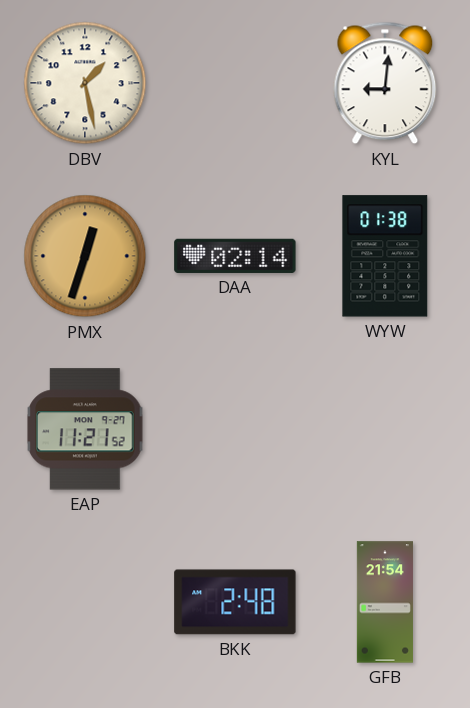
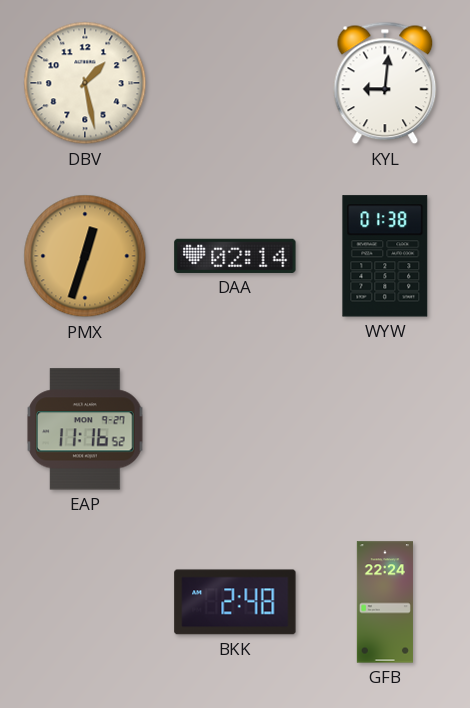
EAP: 11:21 -> 11:16 (85, 429)
GFB: 21:54 -> 22:24 (385, 602)
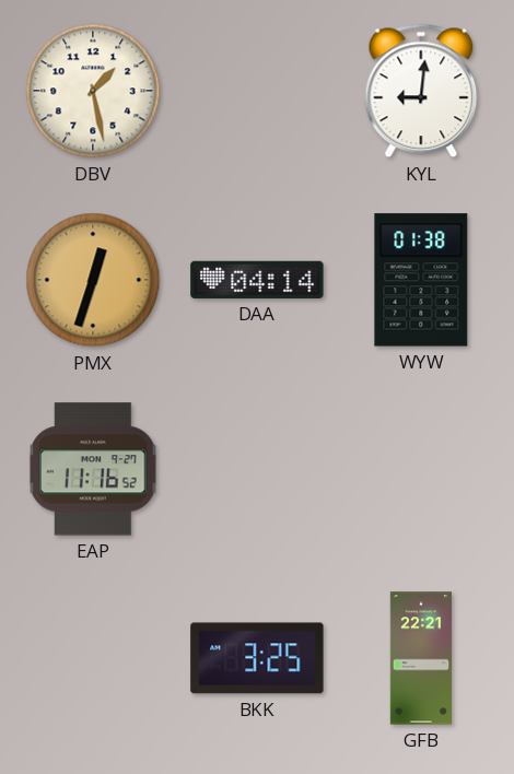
DAA: 02:14 -> 04:14 (257, 280)
BKK: 2:48 -> 3:25 (257, 658)
GFB: 22:24 -> 22:21 (421, 658)
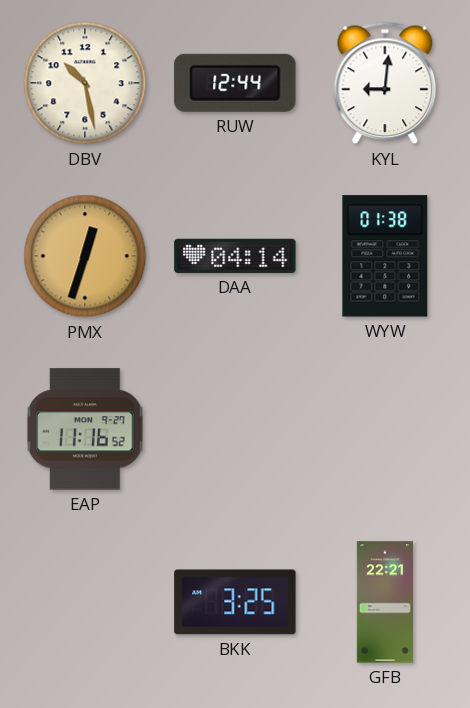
DBV: 1:28 -> 10:28 (85, 83)
RUW: none -> 12:44 (235, 83)
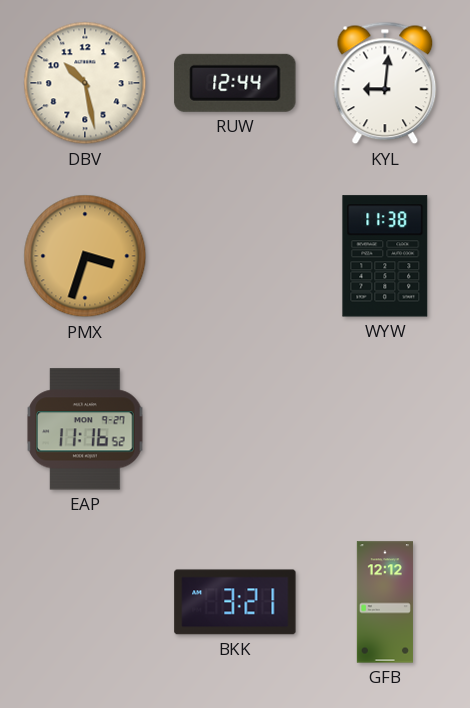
PMX: 12:33 -> 3:33 (85, 256)
DAA: 04:14 -> none (235, 256)
WYW: 01:38 -> 11:38 (385, 256)
BKK: 3:25 -> 3:21 (235, 602)
GFB: 22:21 -> 12:12 (385, 602)
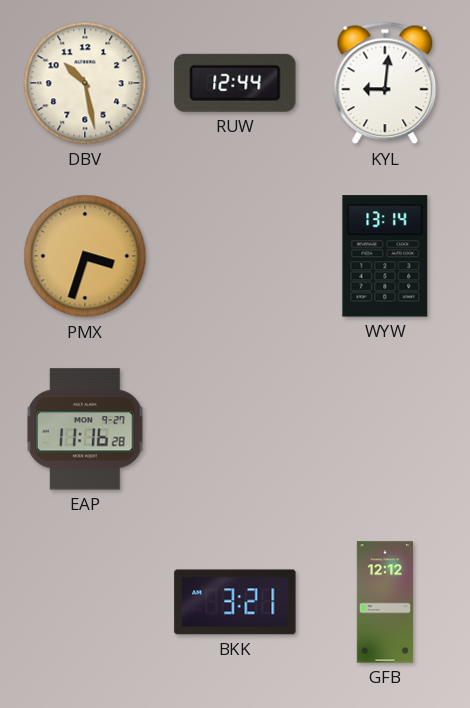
WYW: 11:38 -> 13:14 (385, 256)
EAP: 11:16:52 -> 11:16:28 (85, 429)
